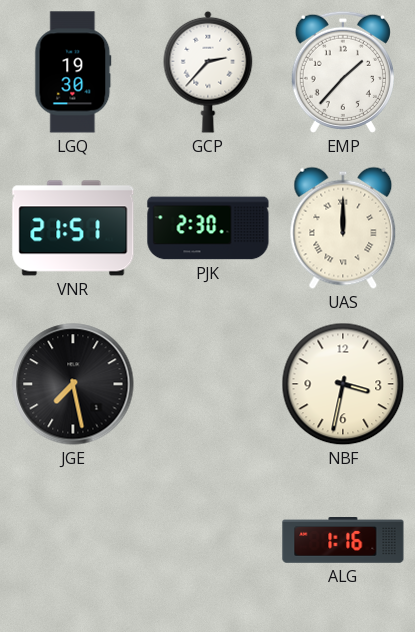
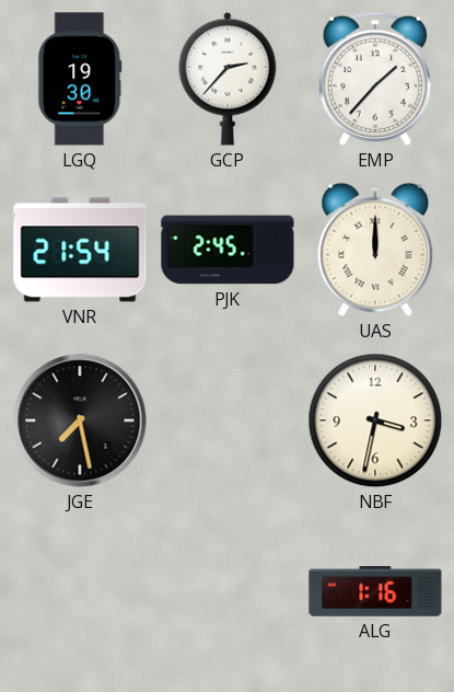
VNR: 21:51 -> 21:54 (80, 250)
PJK: 2:30 -> 2:45 (228, 250)
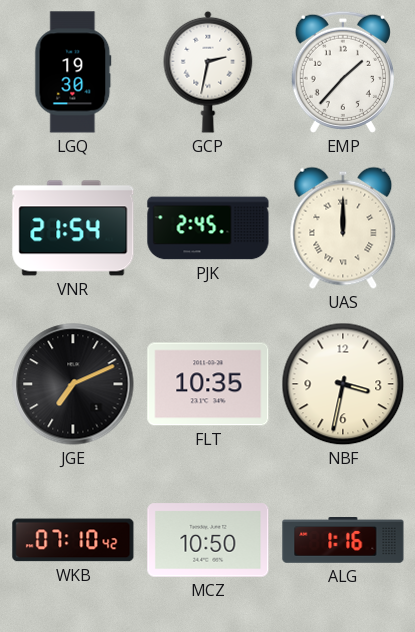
GCP: 2:37 -> 2:32 (208, 72)
JGE: 7:28 -> 7:11 (73, 384)
FLT: none -> 10:35 (208, 384)
WKB: none -> 07:10 (73, 540)
MCZ: none -> 10:50 (208, 540)
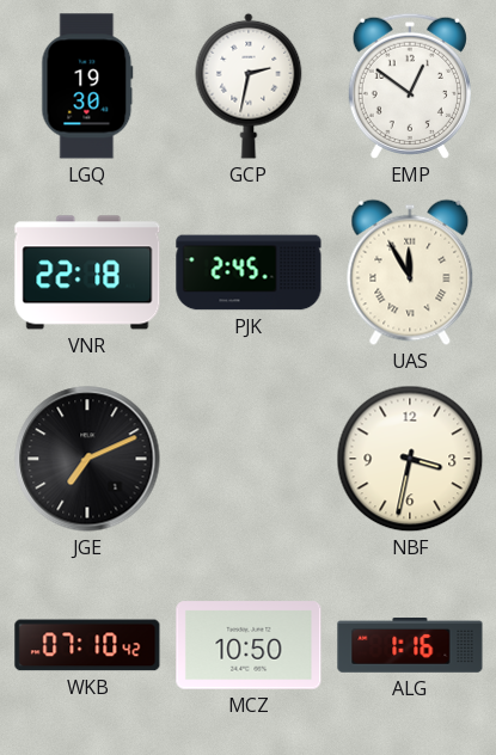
EMP: 1:37 -> 12:51 (410, 86)
VNR: 21:54 -> 22:18 (87, 272)
UAS: 12:00 -> 11:55 (410, 272)
FLT: 10:35 -> none (208, 384)
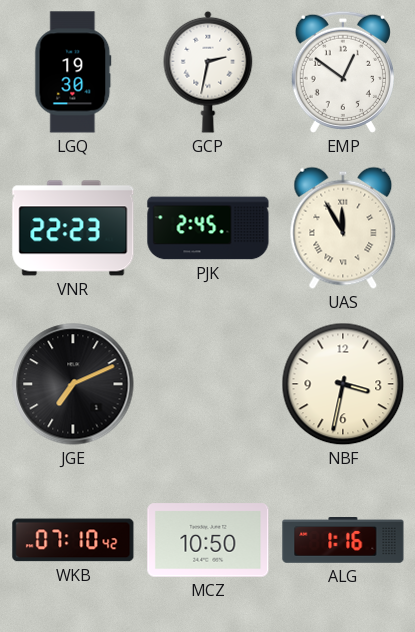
VNR: 22:18 -> 22:23 (73, 228)
